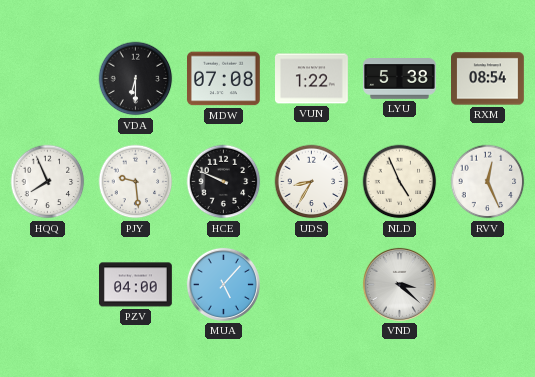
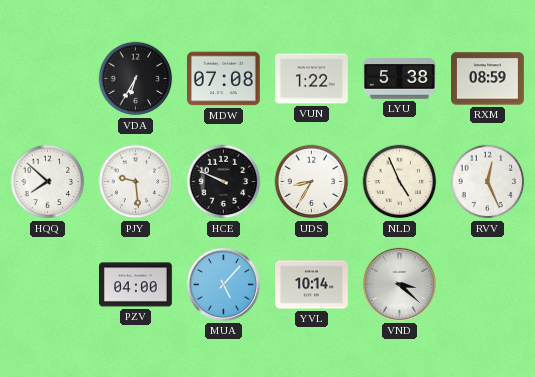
VDA: 6:30 -> 6:35 (136, 79)
RXM: 08:54 -> 08:59 (488, 79)
HQQ: 7:56 -> 7:52 (48, 182)
YVL: none -> 10:14 (312, 285)
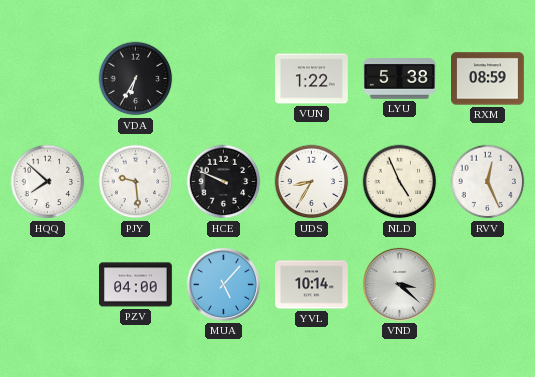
MDW: 07:08 -> none (224, 79)
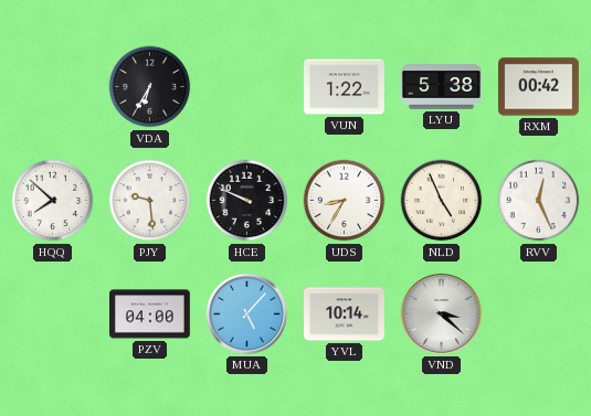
RXM: 08:59 -> 00:42 (539, 87)
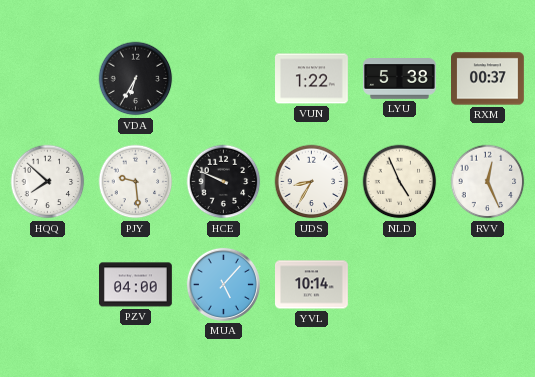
RXM: 00:42 -> 00:37 (488, 79)
VND: 3:22 -> none (441, 313)
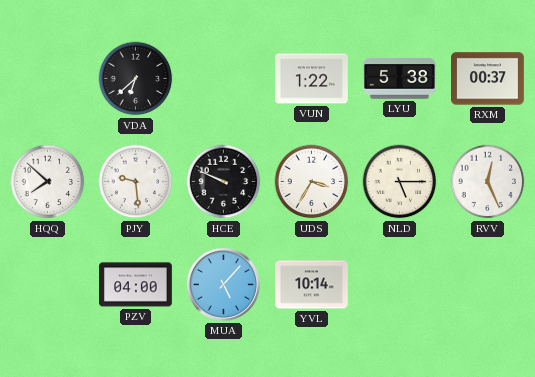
VDA: 6:35 -> 6:38 (136, 79)
UDS: 8:35 -> 3:35 (312, 182)
NLD: 4:56 -> 5:15 (400, 182)
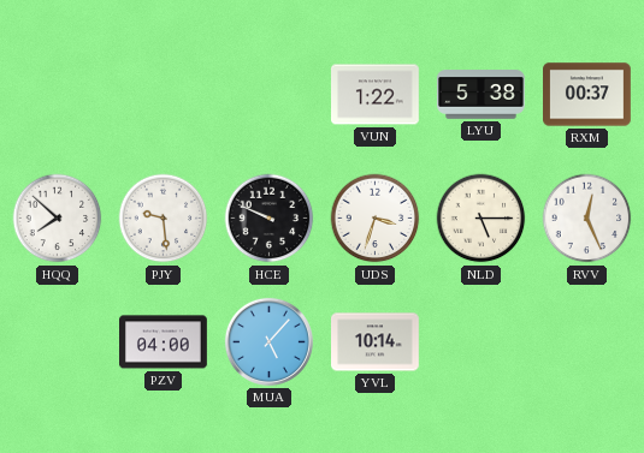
VDA: 6:38 -> none (136, 79)
UDS: 3:35 -> 3:33 (376, 219)
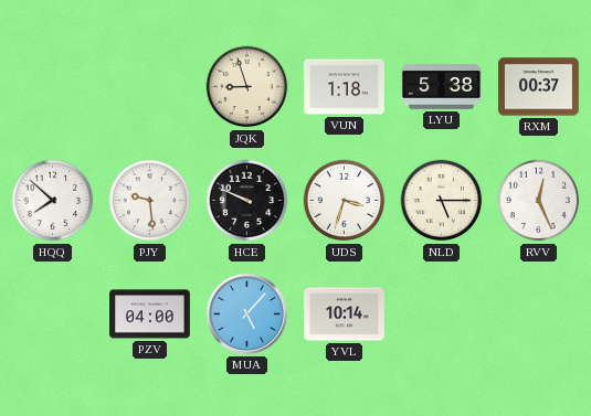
JQK: none -> 8:57 (247, 87)
VUN: 1:22 -> 1:18 (345, 87)
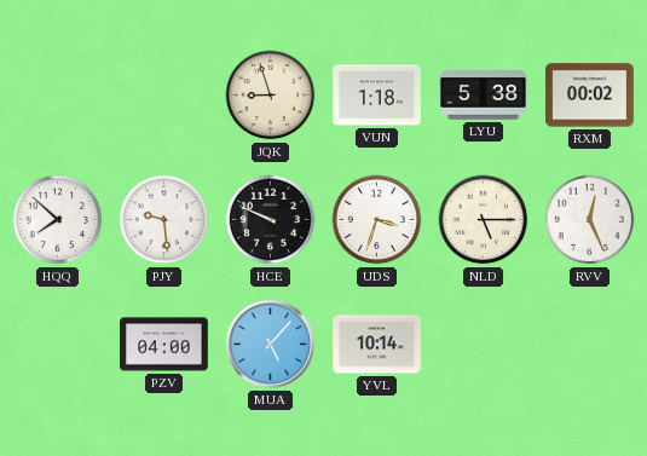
RXM: 00:37 -> 00:02 (590, 96)
